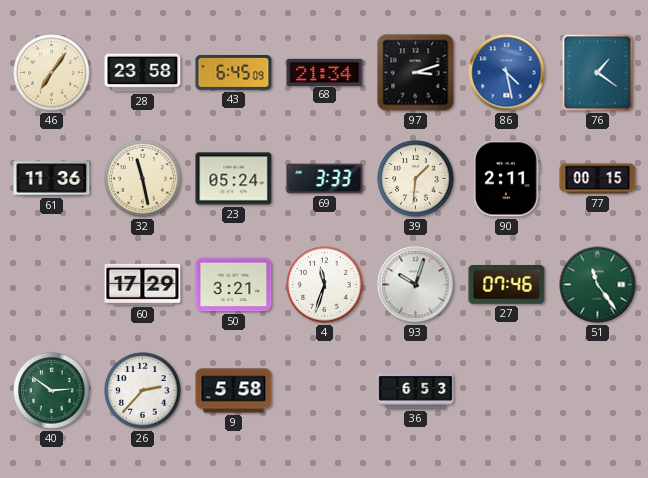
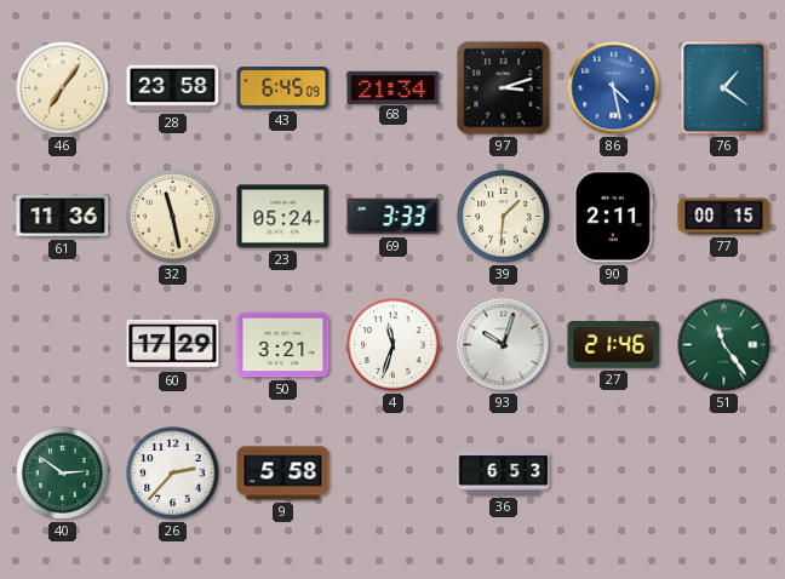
27: 07:46 -> 21:46 (614, 345)
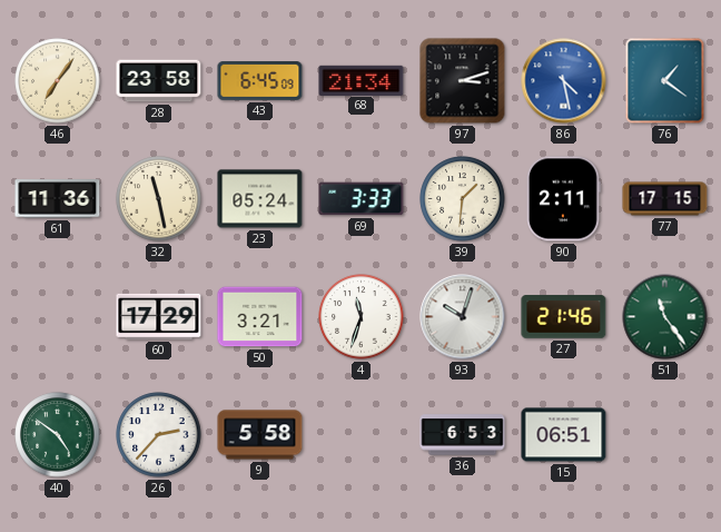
77: 00:15 -> 17:15 (665, 199)
40: 2:51 -> 4:51 (58, 435)
15: none -> 06:51 (564, 435)
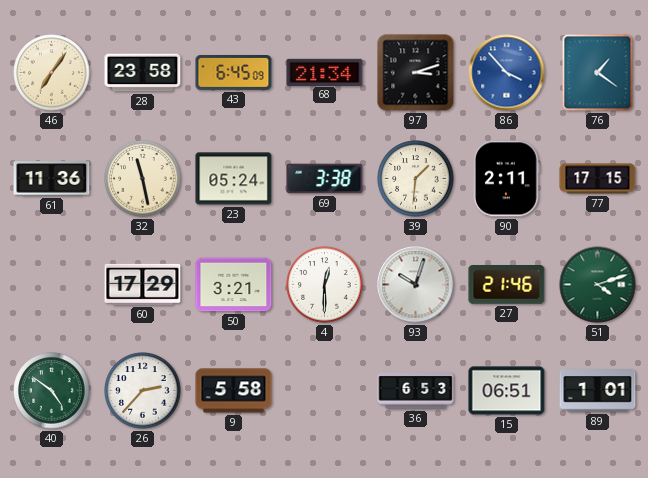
86: 4:28 -> 3:53 (507, 73)
69: 3:33 -> 3:38 (325, 179)
4: 11:33 -> 12:30 (325, 285)
51: 11:24 -> 4:12 (598, 285)
89: none -> 1:01 (598, 391)
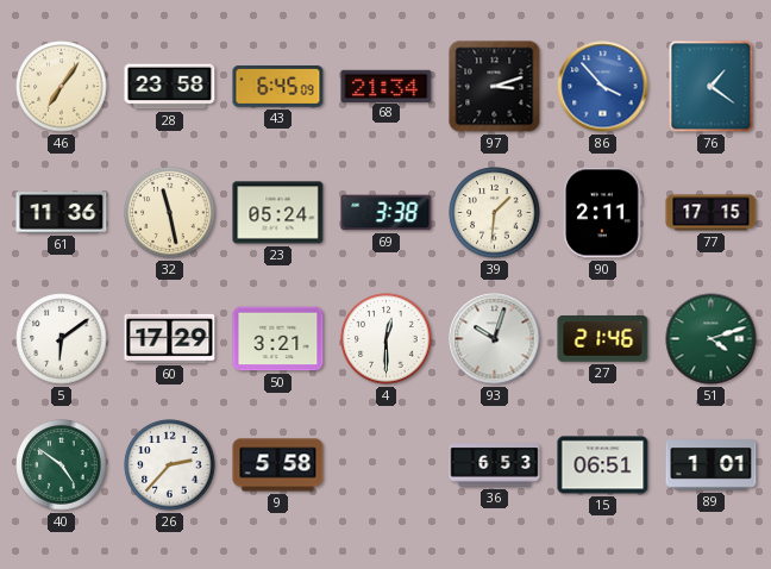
5: none -> 6:09 (62, 339)
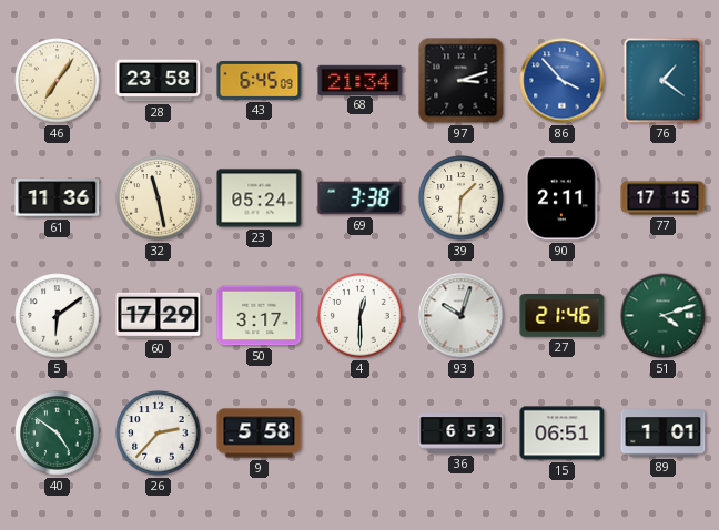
50: 3:21 -> 3:17 (260, 316)
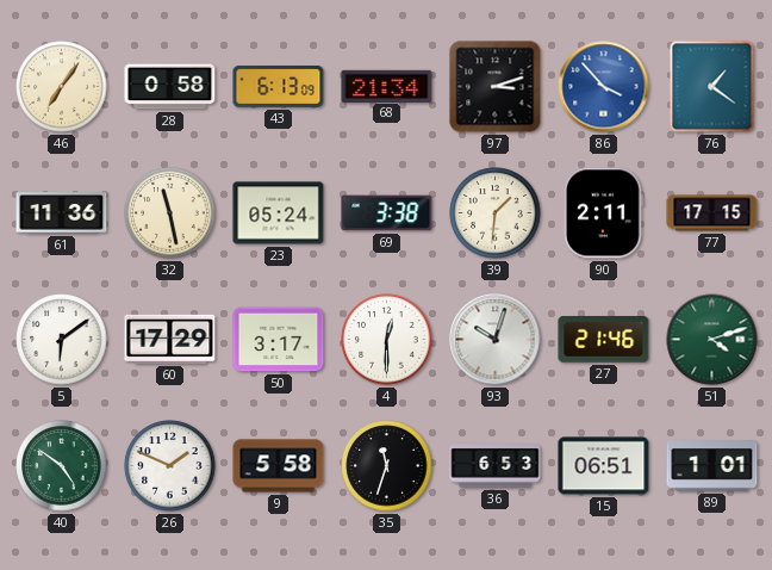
28: 23:58 -> 0:58 (170, 87)
43: 6:45 -> 6:13 (279, 87)
26: 2:37 -> 1:49 (170, 466)
35: none -> 11:33 (387, 466)
